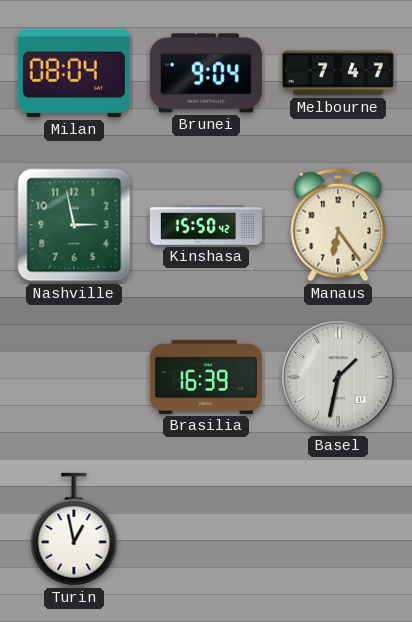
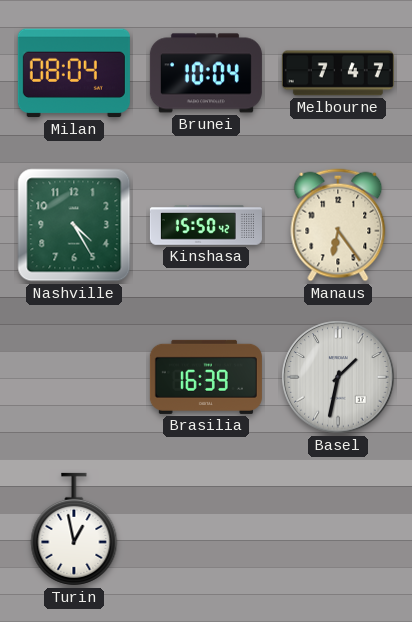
Brunei: 9:04 -> 10:04 (206, 73)
Nashville: 2:58 -> 4:25 (74, 225)
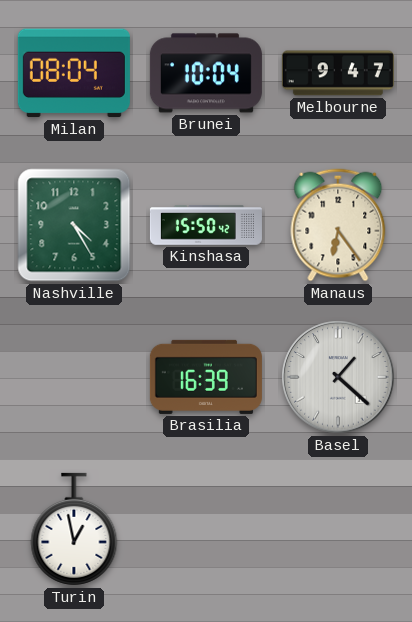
Melbourne: 7:47 -> 9:47 (338, 73)
Basel: 1:32 -> 1:22 (338, 377)
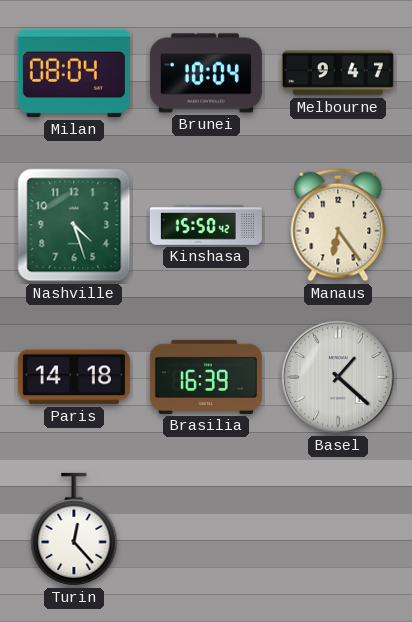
Nashville: 4:25 -> 4:27 (74, 225)
Paris: none -> 14:18 (74, 377)
Turin: 12:58 -> 12:23 (74, 529)
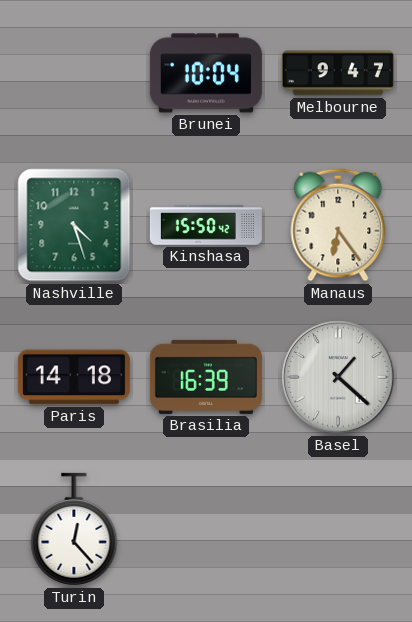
Milan: 08:04 -> none (74, 73)
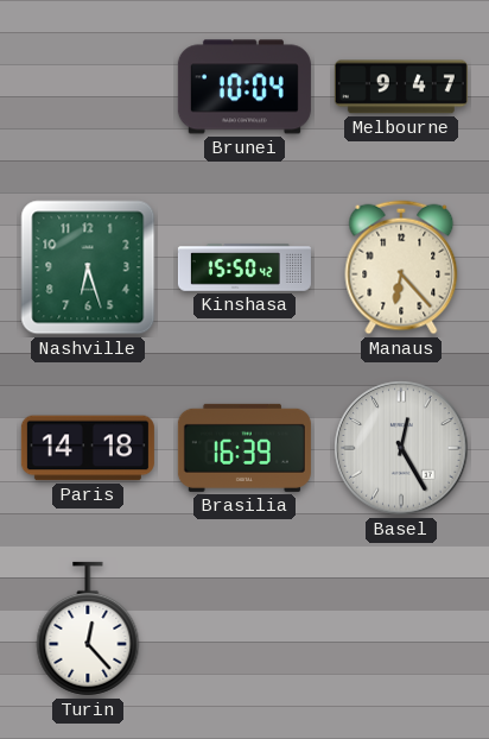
Nashville: 4:27 -> 6:27 (88, 267)
Manaus: 6:24 -> 6:23 (401, 267)
Basel: 1:22 -> 12:25 (401, 448)
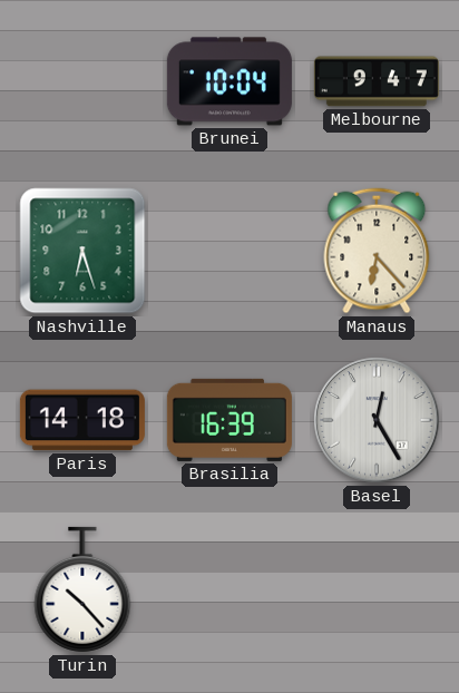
Kinshasa: 15:50 -> none (244, 267)
Turin: 12:23 -> 10:23 (82, 589)
